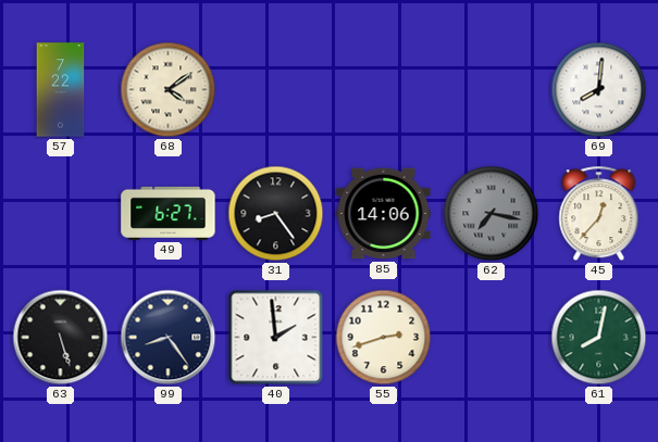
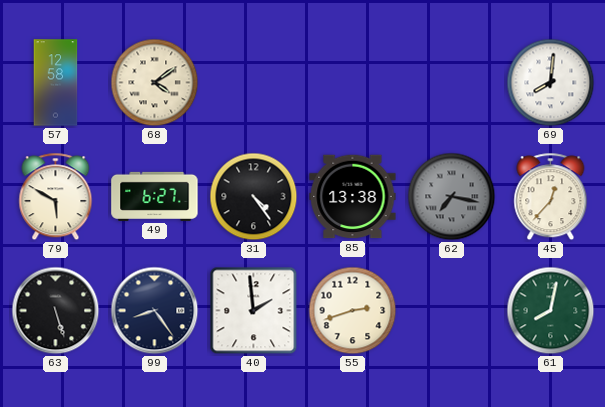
57: 7:22 -> 12:58 (56, 83)
79: none -> 5:50 (56, 197)
31: 8:24 -> 4:24 (254, 197)
85: 14:06 -> 13:38 (353, 197)
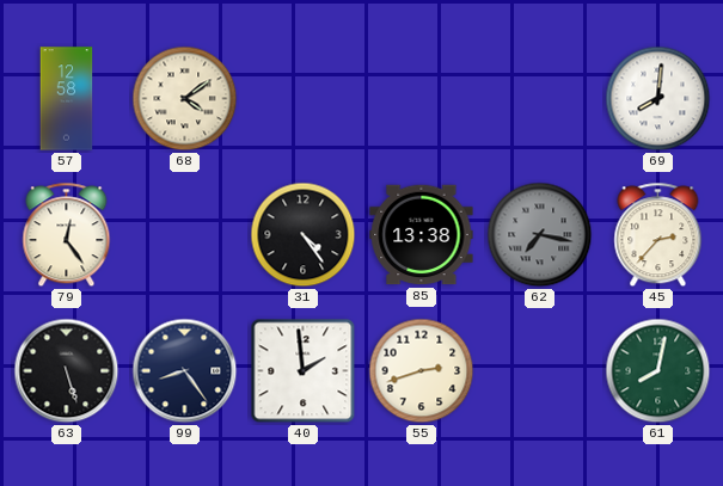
79: 5:50 -> 12:24 (67, 235)
49: 6:27 -> none (155, 196)
45: 12:37 -> 2:37 (658, 235)
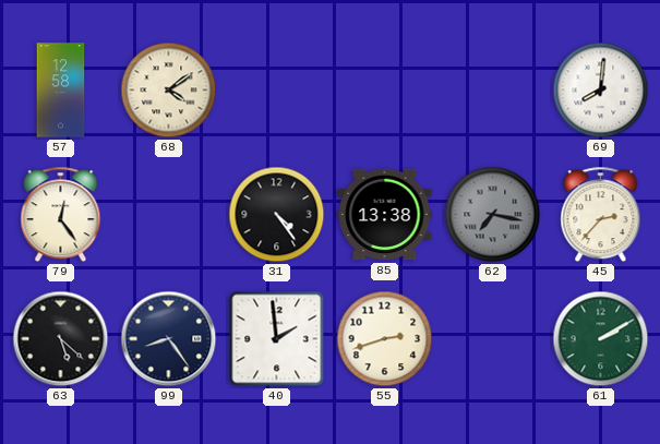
63: 5:27 -> 5:22 (61, 339)
61: 8:02 -> 2:10 (601, 339)
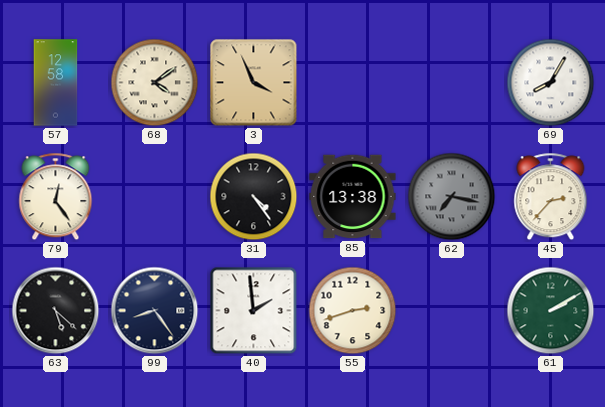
3: none -> 3:56 (254, 83)
69: 8:01 -> 8:05 (551, 83)
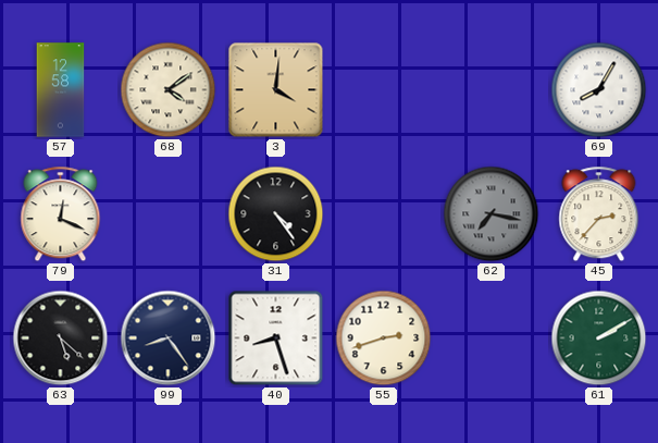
3: 3:56 -> 4:01 (276, 90)
79: 12:24 -> 12:19 (61, 214)
85: 13:38 -> none (353, 197)
40: 1:59 -> 8:27 (276, 339)
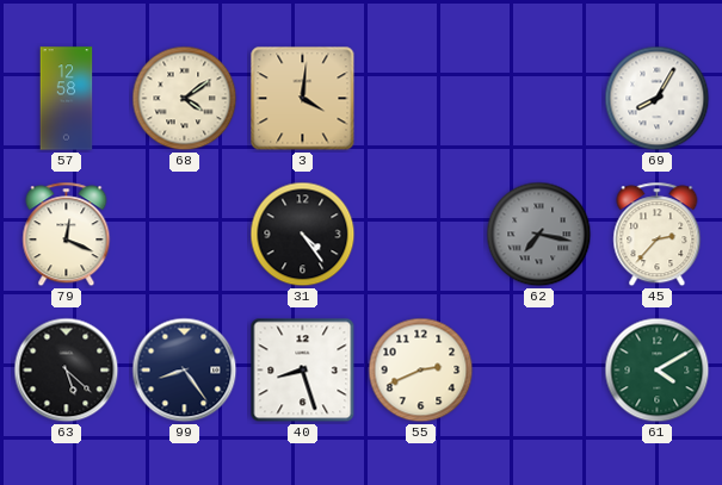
55: 2:42 -> 2:41 (421, 371)
61: 2:10 -> 4:10 (658, 371)
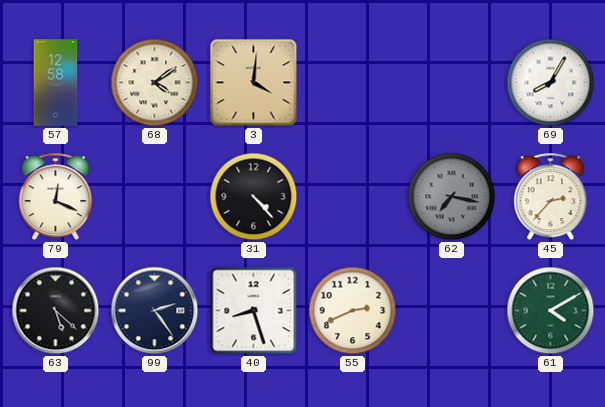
31: 4:24 -> 4:23 (254, 197)
99: 8:24 -> 2:24 (155, 311)
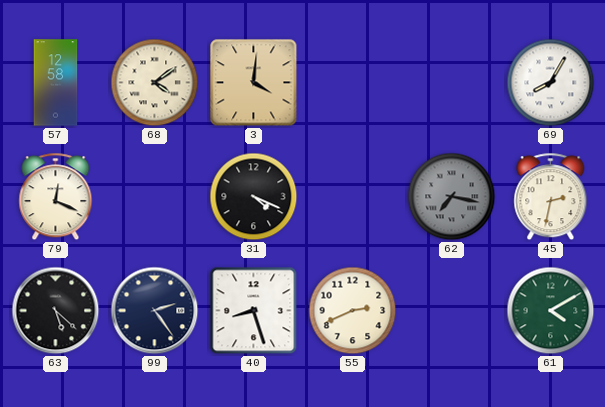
31: 4:23 -> 4:19 (254, 197)
45: 2:37 -> 2:32 (551, 197)
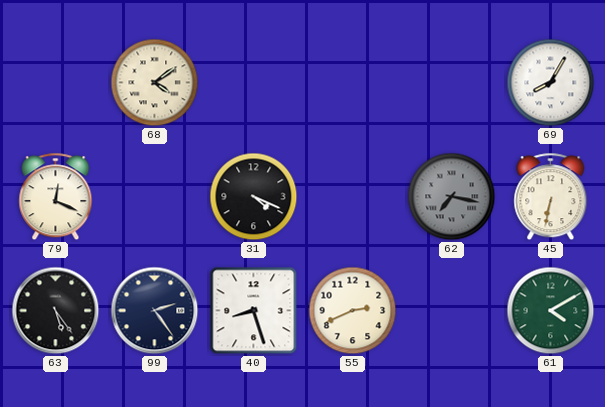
57: 12:58 -> none (56, 83)
3: 4:01 -> none (254, 83)
45: 2:32 -> 6:32 (551, 197)
63: 5:22 -> 5:24 (56, 311)
